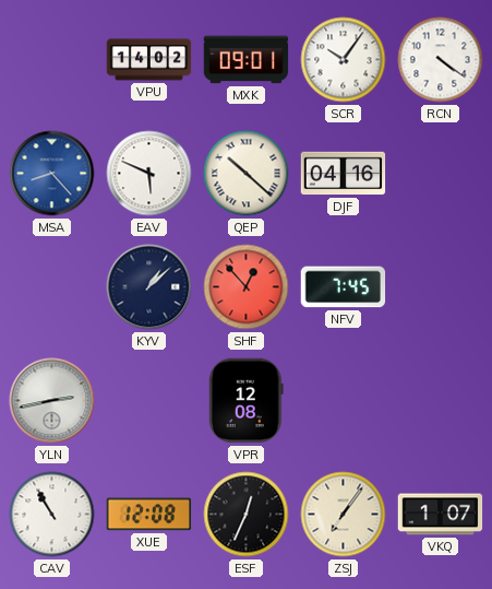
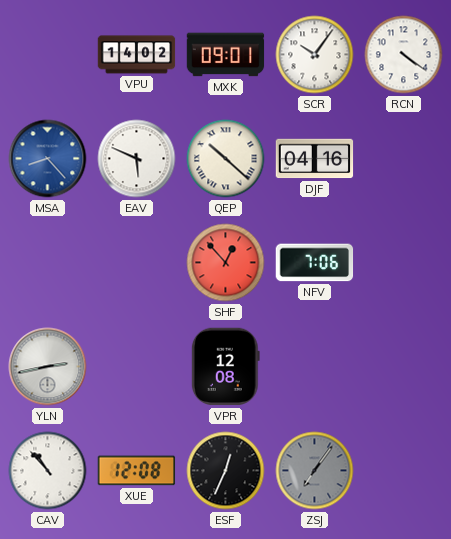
KYV: 1:08 -> none (149, 287)
NFV: 7:45 -> 7:06 (315, 263)
CAV: 10:55 -> 10:53 (48, 471)
ZSJ dial: cream -> grey (315, 471)
VKQ: 1:07 -> none (441, 515)
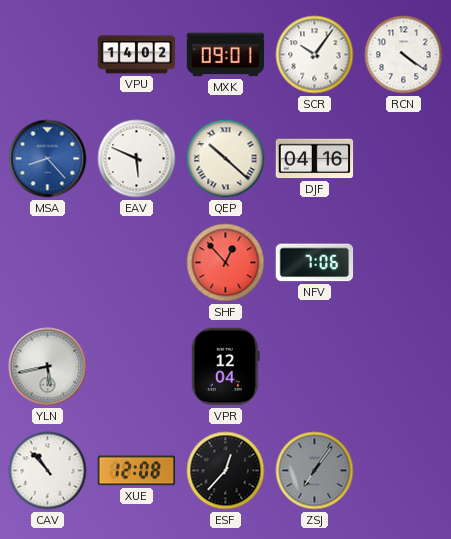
YLN: 2:43 -> 5:43 (48, 367)
VPR: 12:08 -> 12:04 (225, 367)
ESF: 12:34 -> 12:37 (226, 471)
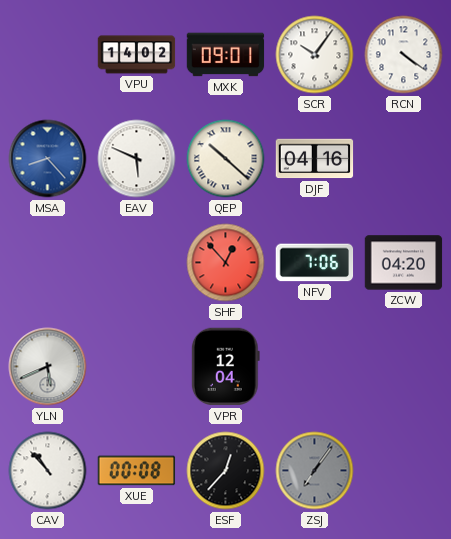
ZCW: none -> 04:20 (404, 263)
YLN: 5:43 -> 5:41 (48, 367)
XUE: 12:08 -> 00:08 (137, 471)
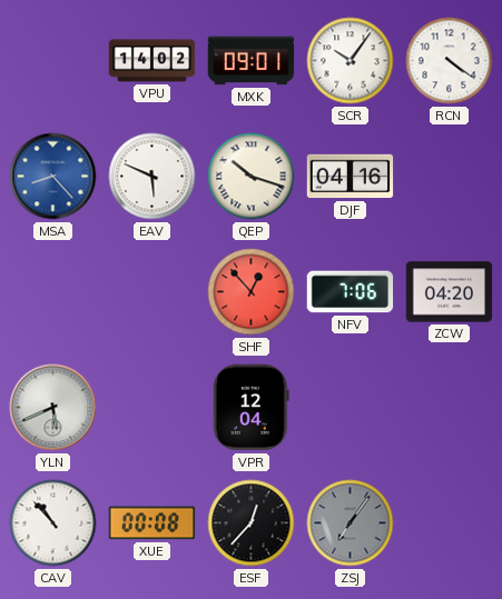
QEP: 10:22 -> 10:18 (252, 177)
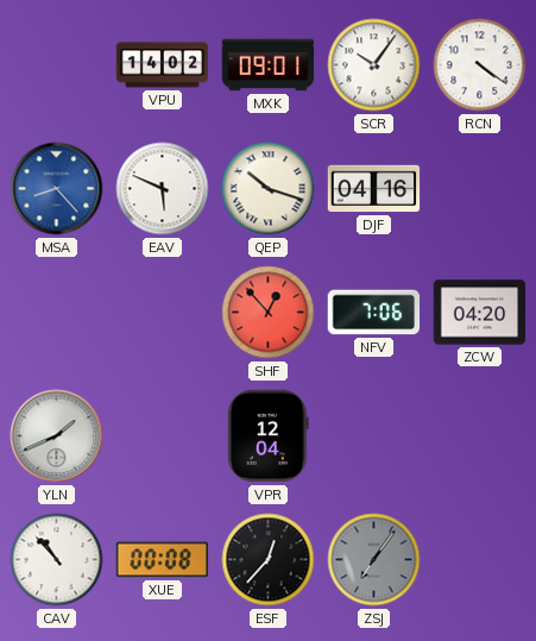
YLN: 5:41 -> 1:41 (57, 436)
